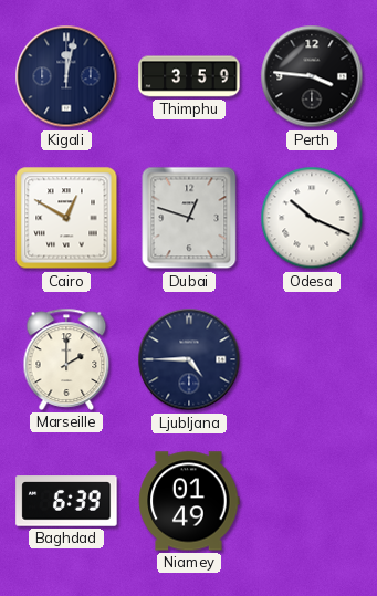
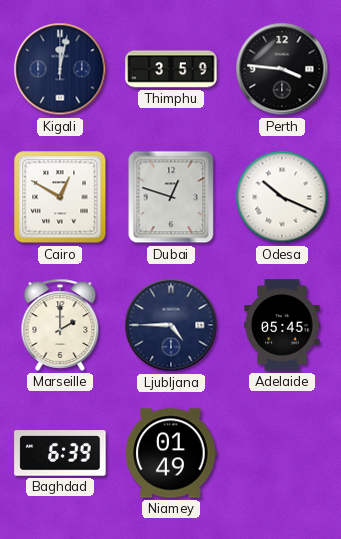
Adelaide: none -> 05:45 (282, 325)
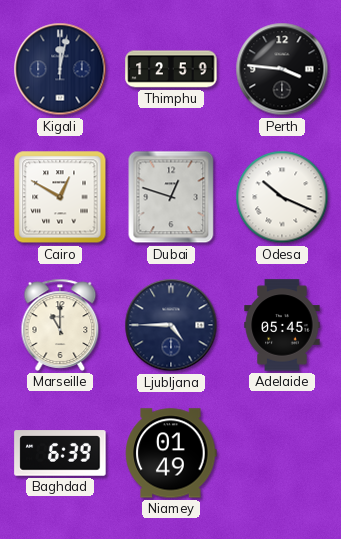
Thimphu: 3:59 -> 12:59 (171, 69)
Marseille: 2:00 -> 11:00 (60, 325)
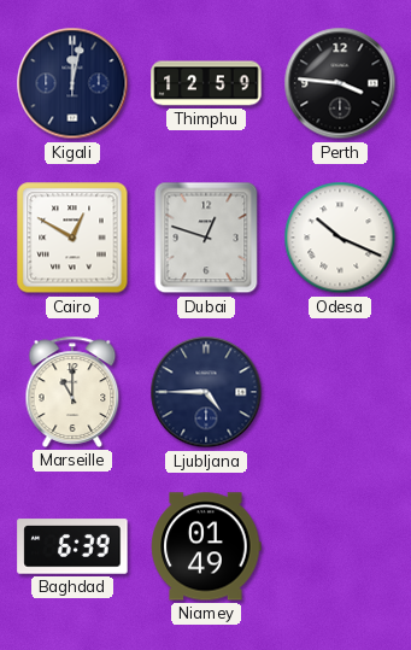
Adelaide: 05:45 -> none (282, 325)
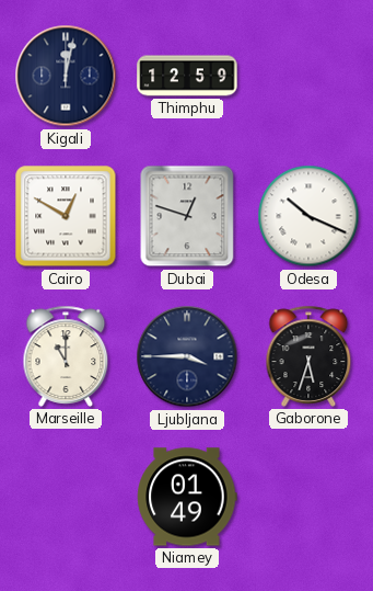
Perth: 3:46 -> none (340, 83)
Ljubljana: 4:45 -> 3:45 (187, 356)
Gaborone: none -> 5:33 (308, 356)
Baghdad: 6:39 -> none (72, 546)
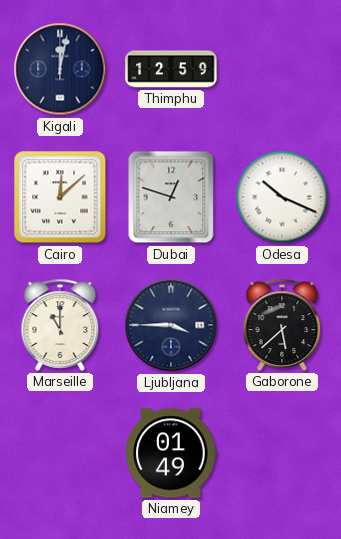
Cairo: 12:50 -> 12:08 (60, 197)
Gaborone: 5:33 -> 5:38 (282, 325)
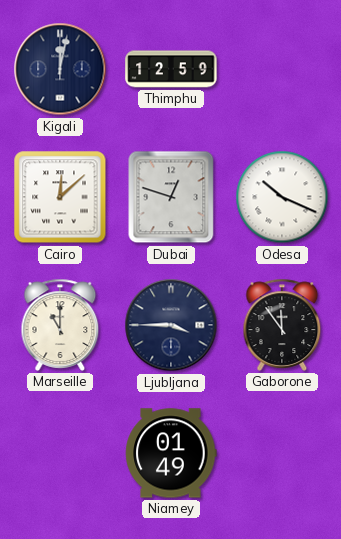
Gaborone: 5:38 -> 11:54 (282, 325)
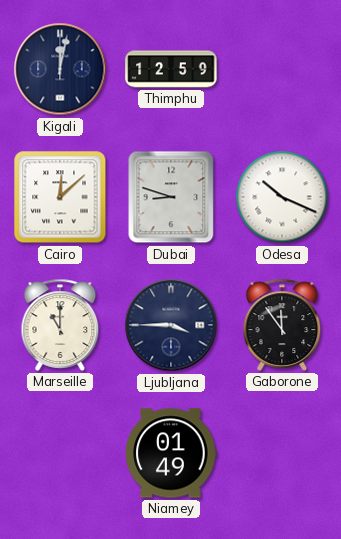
Dubai: 12:48 -> 8:48 (171, 197)
